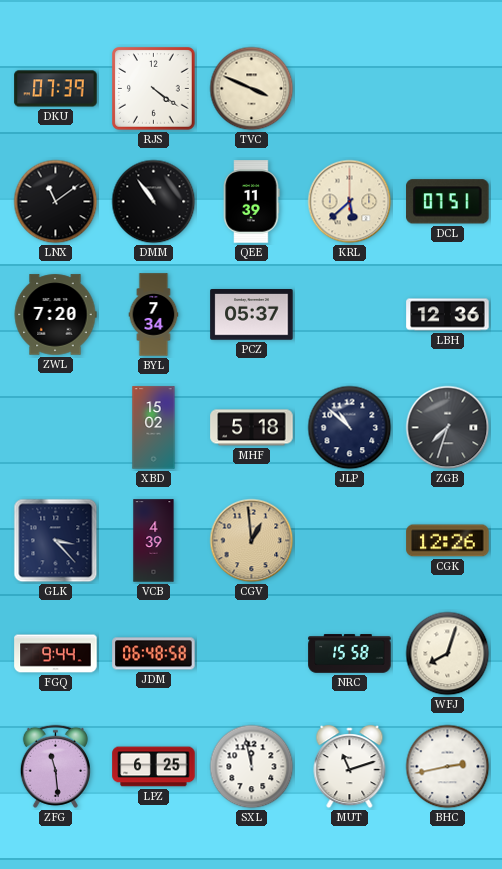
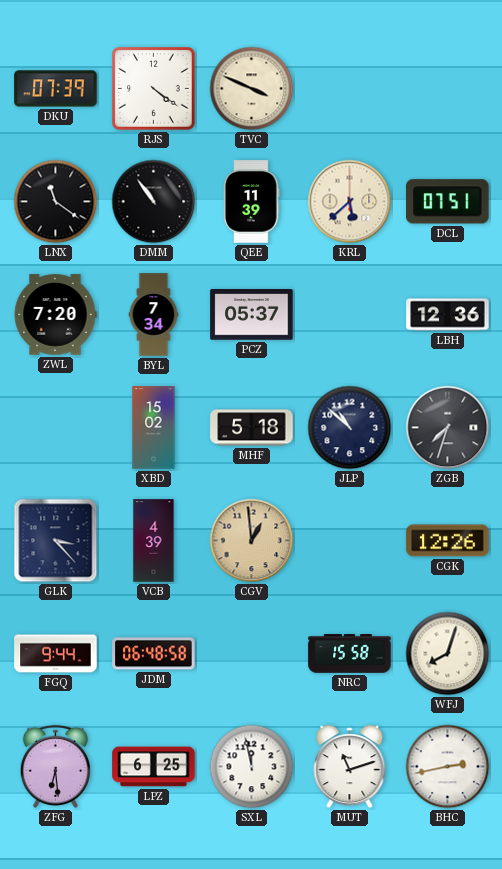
LNX: 11:09 -> 11:21 (56, 202)
ZFG: 11:29 -> 6:29 (55, 766)
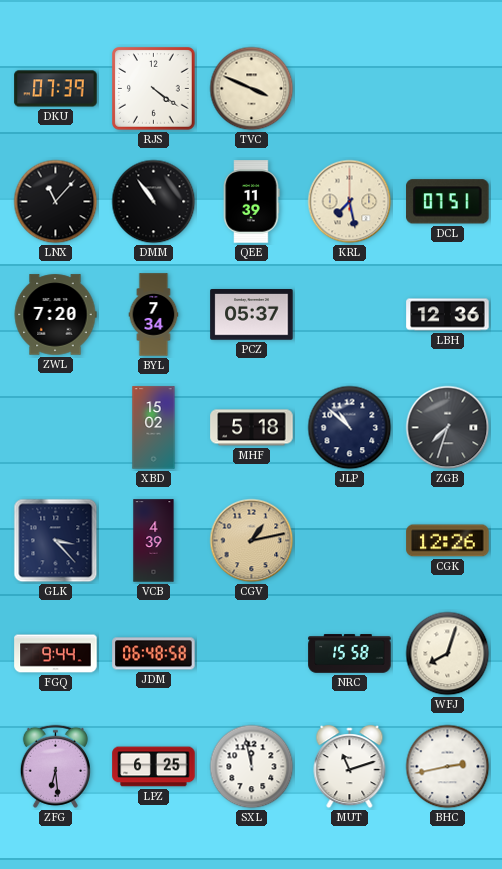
LNX: 11:21 -> 11:07 (56, 202)
KRL: 5:38 -> 7:28 (350, 202)
CGV: 12:59 -> 1:13 (252, 541)
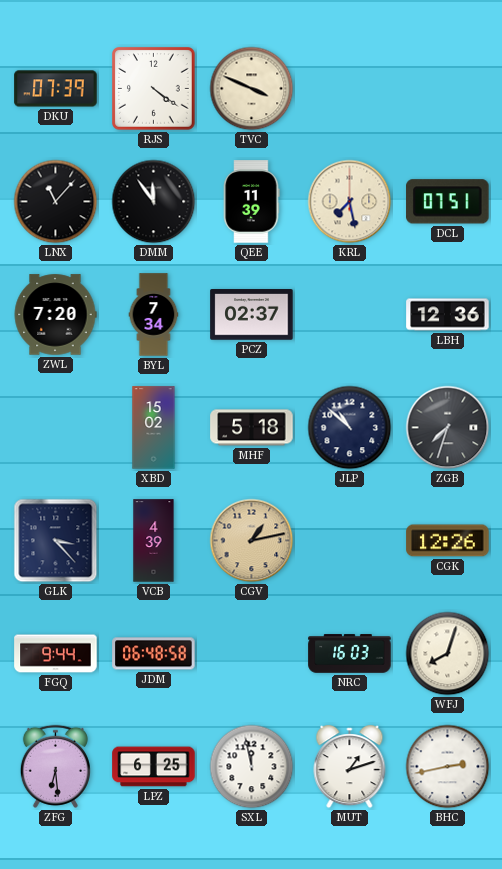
DMM: 10:54 -> 11:54 (154, 202)
PCZ: 05:37 -> 02:37 (252, 315)
NRC: 15:58 -> 16:03 (350, 654)
MUT: 11:12 -> 1:12 (350, 767)
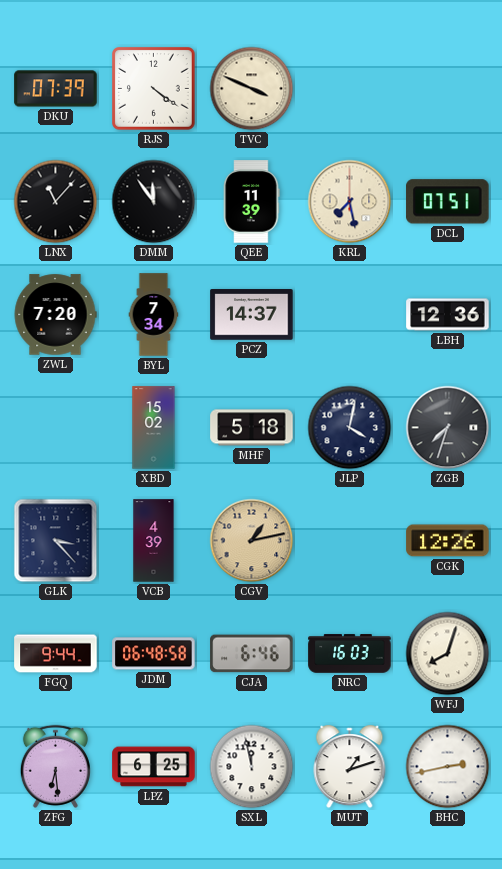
PCZ: 02:37 -> 14:37 (252, 315)
JLP: 10:52 -> 4:02 (350, 428)
CJA: none -> 6:46 (252, 654)
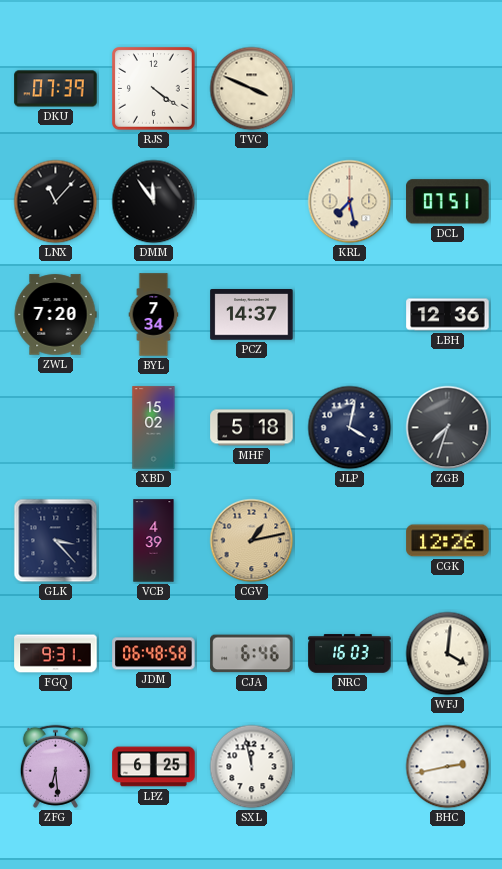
QEE: 11:39 -> none (251, 202)
FGQ: 9:44 -> 9:31 (56, 654)
WFJ: 8:03 -> 4:01 (448, 654)
MUT: 1:12 -> none (350, 767)
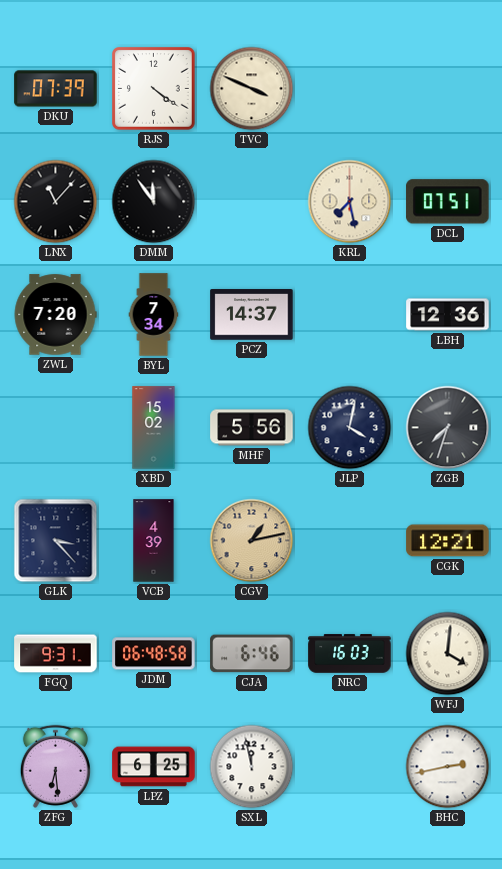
MHF: 5:18 -> 5:56 (252, 428)
CGK: 12:26 -> 12:21 (448, 541)
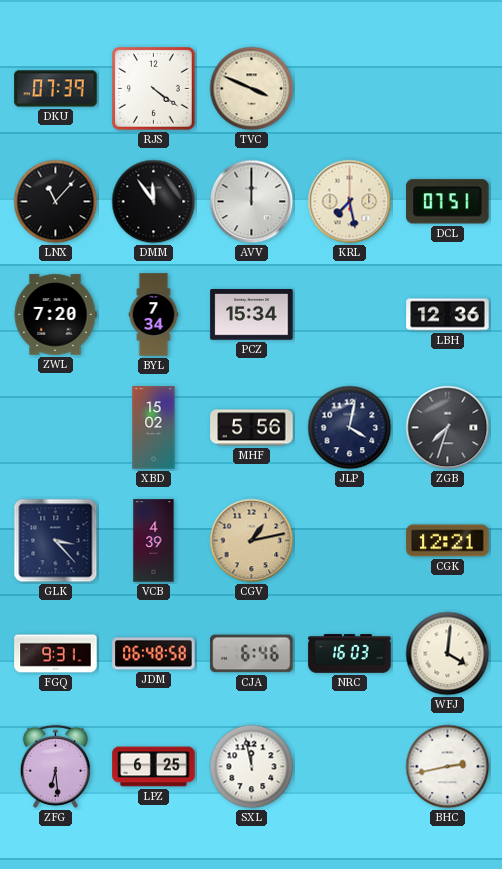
AVV: none -> 12:00 (252, 202)
PCZ: 14:37 -> 15:34 (252, 315)
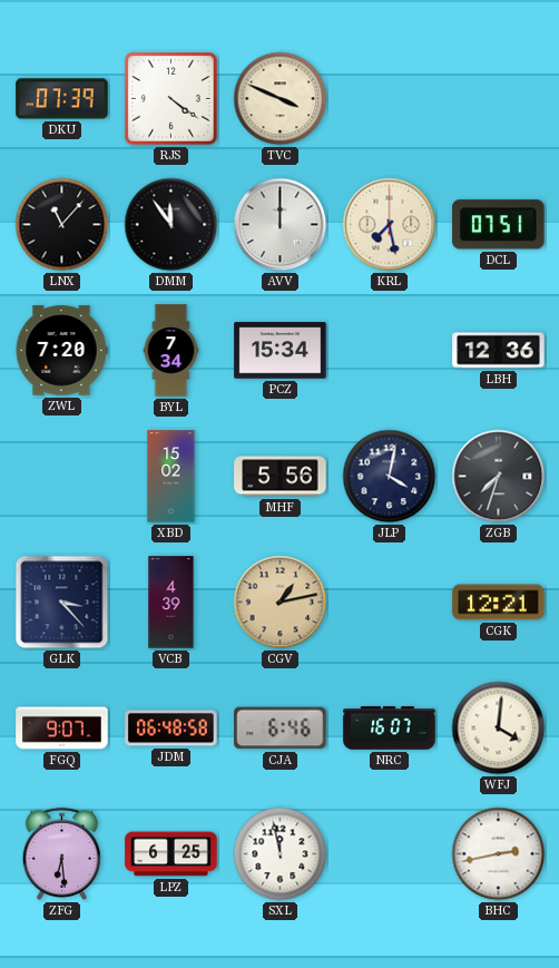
FGQ: 9:31 -> 9:07 (62, 729)
NRC: 16:03 -> 16:07 (390, 729)
